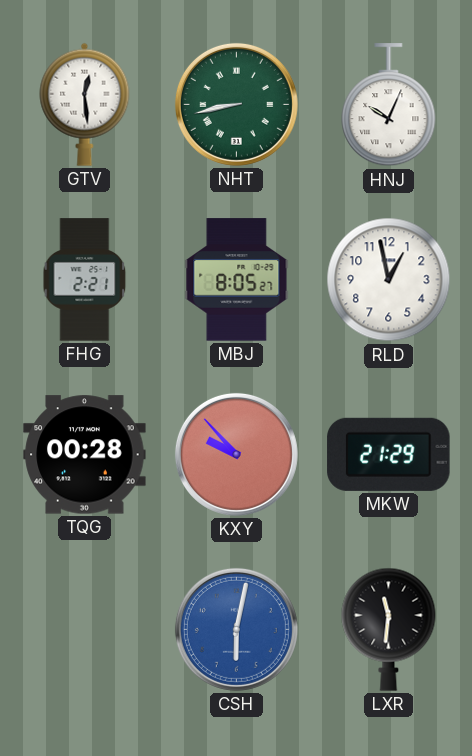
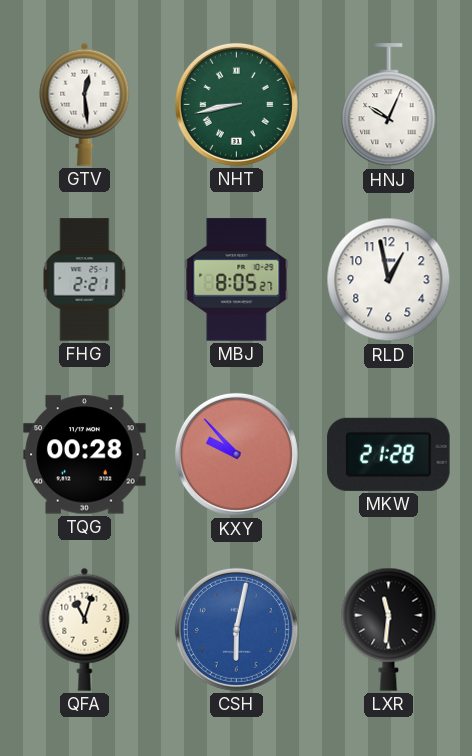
MKW: 21:29 -> 21:28 (389, 454)
QFA: none -> 11:03 (85, 629)
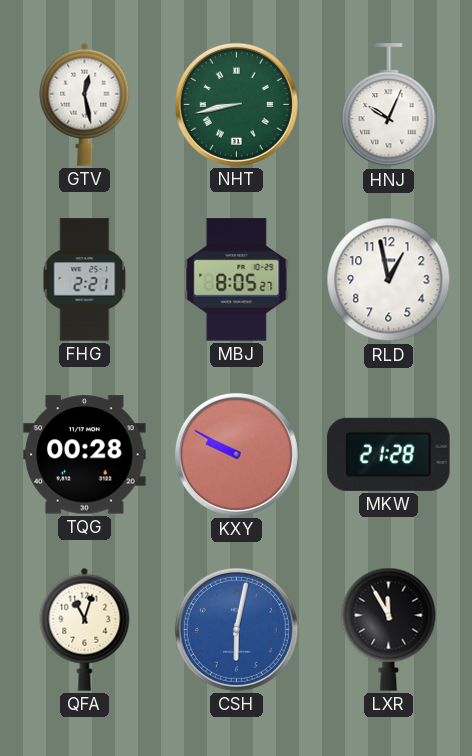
GTV: 12:29 -> 12:28 (85, 104)
KXY: 9:53 -> 9:50 (236, 454)
LXR: 11:31 -> 11:55 (389, 629)
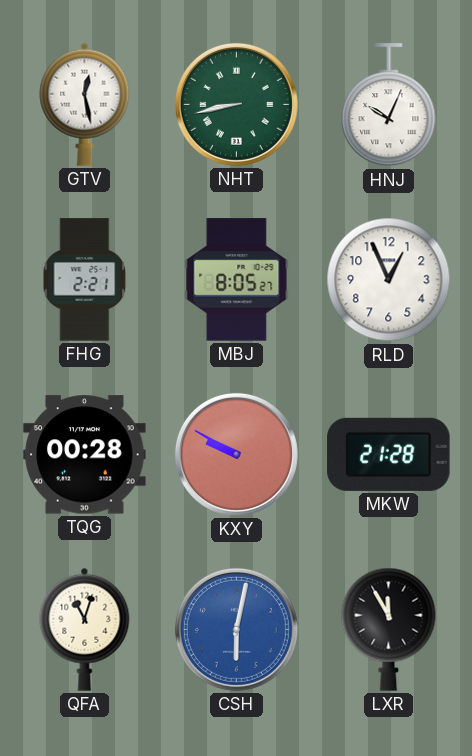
RLD: 12:58 -> 12:56 (389, 280)
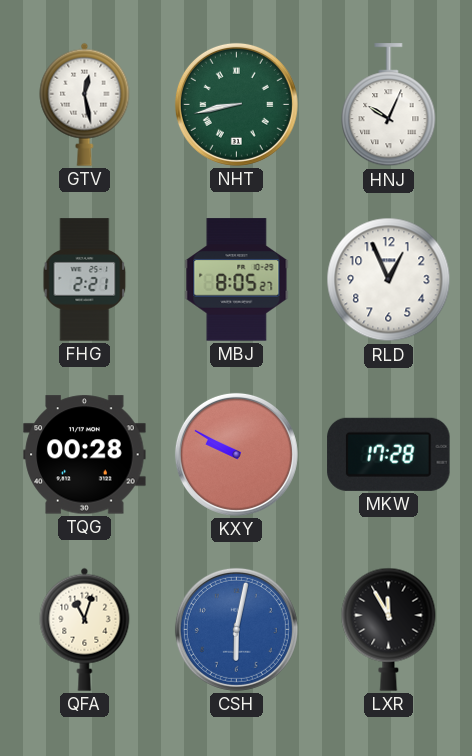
MKW: 21:28 -> 17:28 (389, 454)
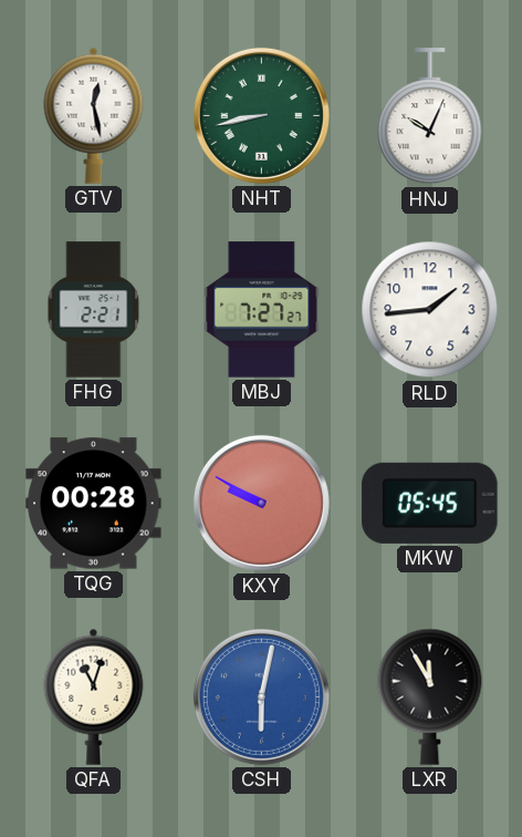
MBJ: 8:05 -> 7:27 (262, 310)
RLD: 12:56 -> 1:44 (430, 310)
MKW: 17:28 -> 05:45 (430, 503)
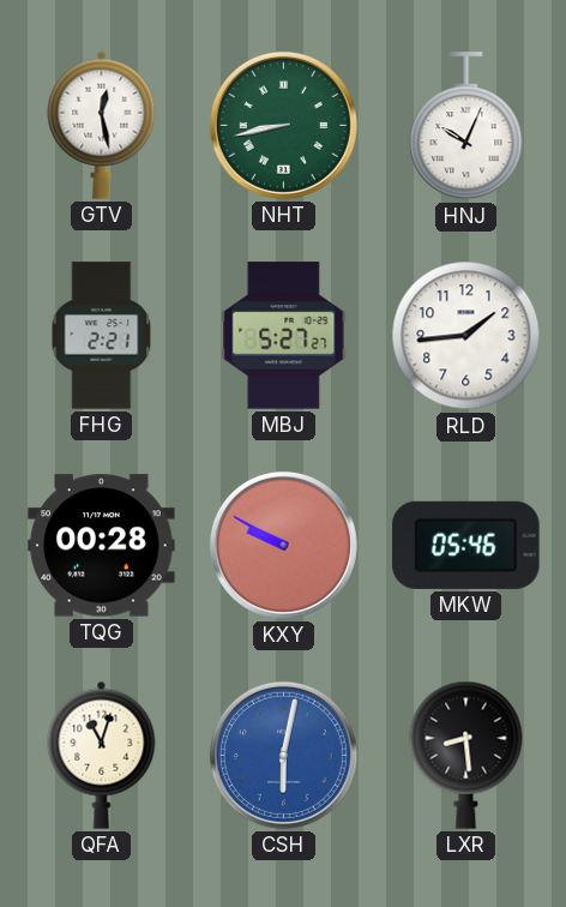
MBJ: 7:27 -> 5:27 (284, 336)
MKW: 05:45 -> 05:46 (466, 545)
LXR: 11:55 -> 8:29 (466, 755)
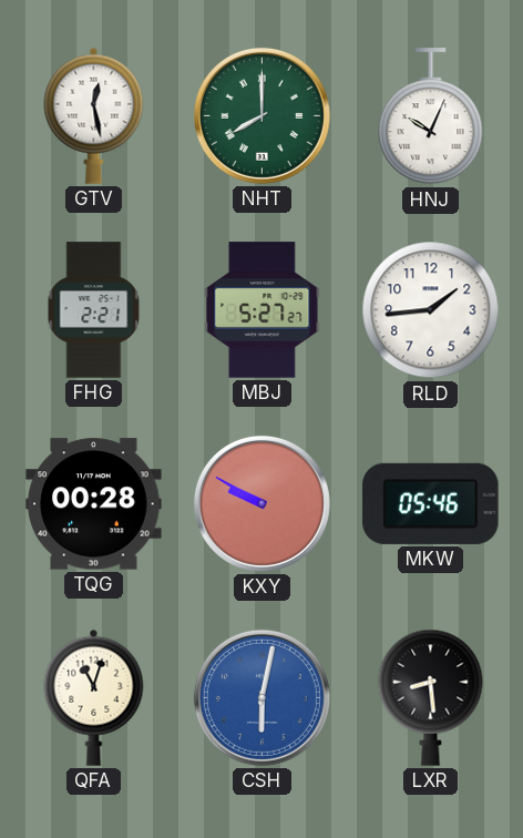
NHT: 8:43 -> 8:00 (261, 115)
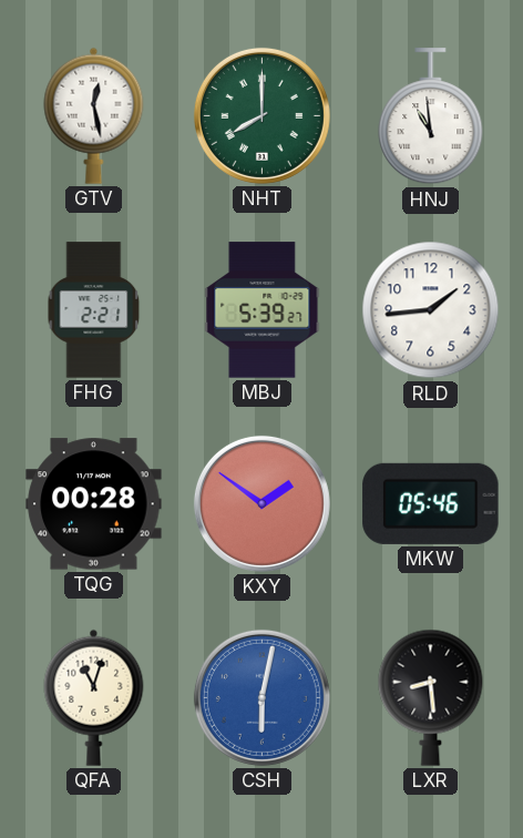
HNJ: 10:04 -> 10:59 (431, 116)
MBJ: 5:27 -> 5:39 (263, 310)
KXY: 9:50 -> 1:51 (261, 503)
